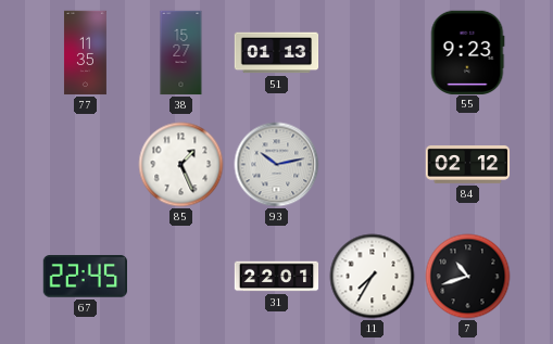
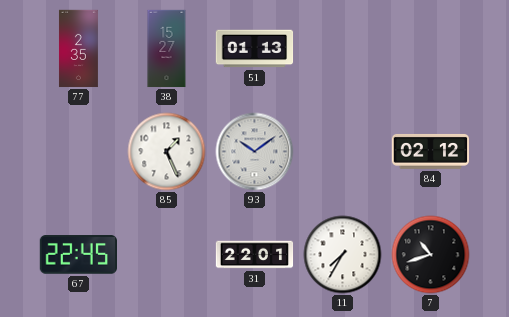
77: 11:35 -> 2:35 (78, 49)
55: 9:23 -> none (467, 52)
93: 10:13 -> 10:09 (255, 152)
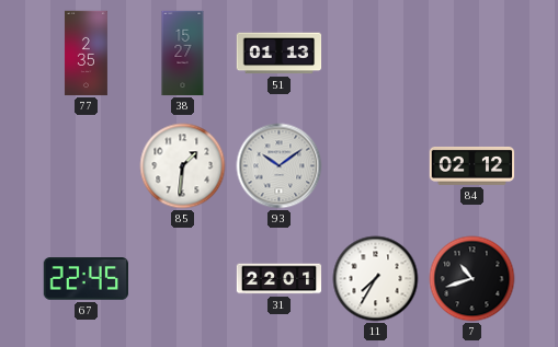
85: 1:26 -> 1:31 (183, 166)
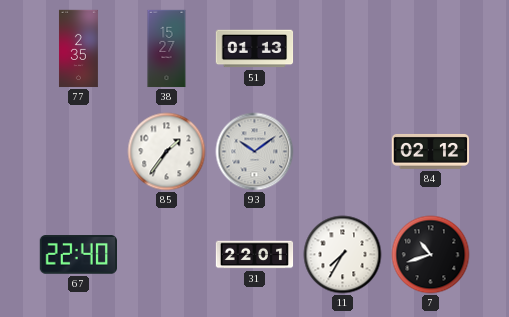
85: 1:31 -> 1:36 (167, 152)
67: 22:45 -> 22:40 (78, 255)
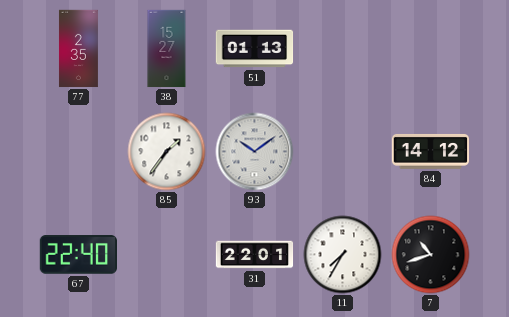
84: 02:12 -> 14:12 (431, 151)
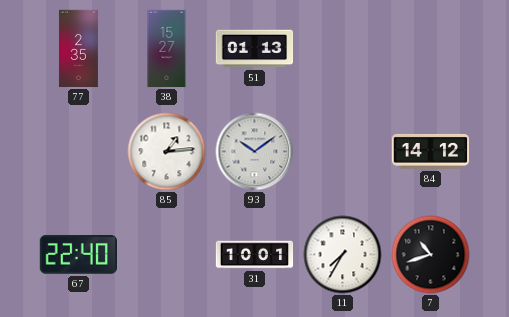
85: 1:36 -> 1:14 (167, 152)
31: 22:01 -> 10:01 (255, 255)
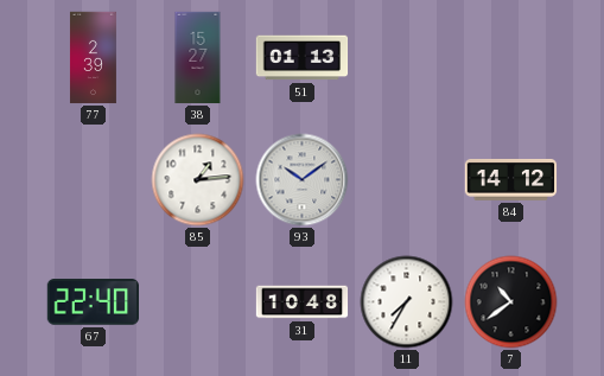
77: 2:35 -> 2:39 (93, 58)
31: 10:01 -> 10:48 (303, 302)
7: 10:42 -> 10:39 (511, 302)
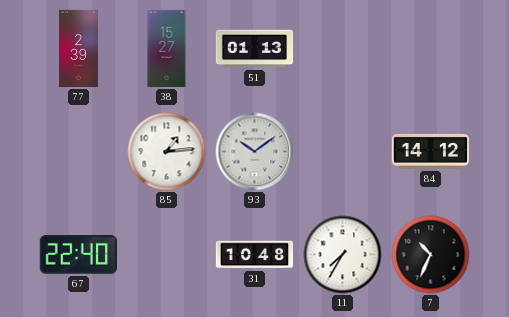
7: 10:39 -> 10:34 (431, 255)
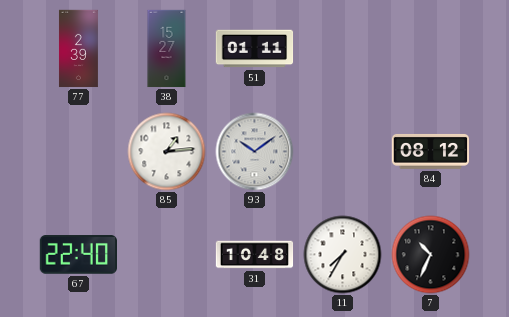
51: 01:13 -> 01:11 (255, 49)
84: 14:12 -> 08:12 (431, 151)
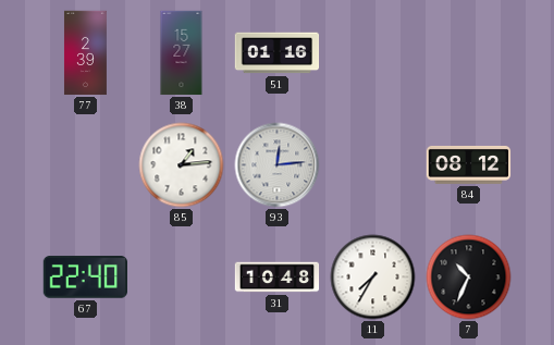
51: 01:11 -> 01:16 (278, 53)
93: 10:09 -> 12:14 (278, 165)
